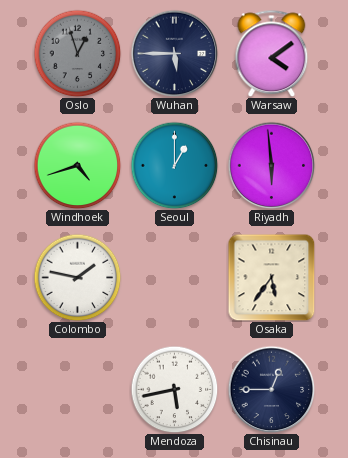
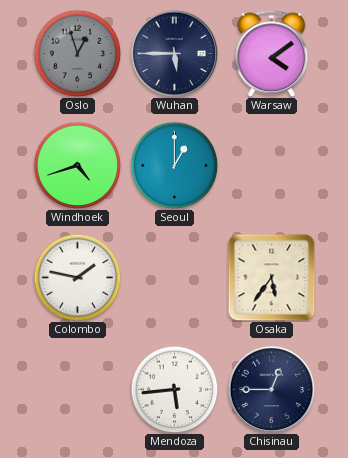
Riyadh: 5:59 -> none (271, 165)
Mendoza: 5:43 -> 5:44 (174, 389)
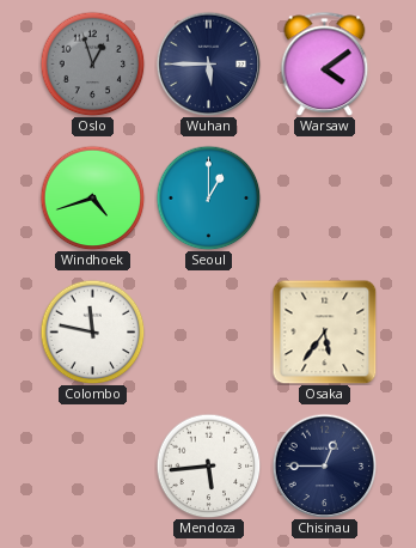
Colombo: 1:47 -> 11:47 (92, 331)
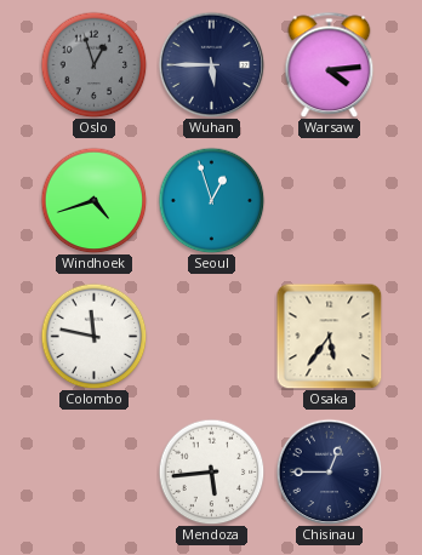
Warsaw: 4:09 -> 4:14 (330, 64)
Seoul: 1:00 -> 12:57 (211, 200)
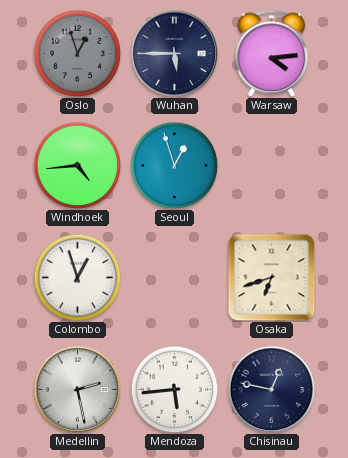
Windhoek: 4:42 -> 4:44 (77, 165)
Colombo: 11:47 -> 12:57 (77, 277)
Osaka: 5:36 -> 6:42 (271, 277)
Medellin: none -> 2:28 (77, 389)
Chisinau: 12:45 -> 12:47 (271, 389)
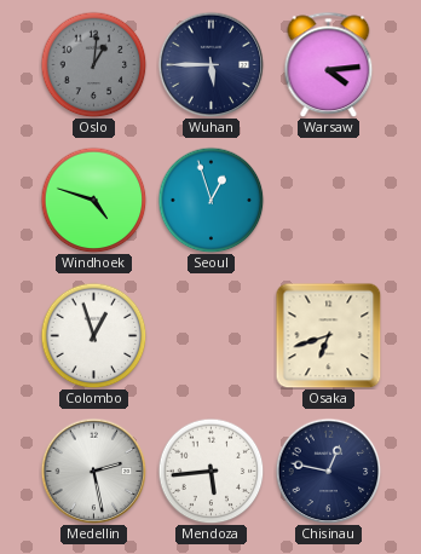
Oslo: 12:57 -> 1:01 (93, 64)
Windhoek: 4:44 -> 4:48 (93, 200)
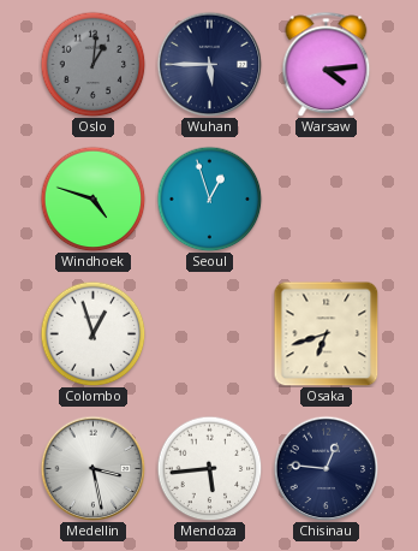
Medellin: 2:28 -> 3:28 (92, 468)
Chisinau: 12:47 -> 12:46 (326, 468)
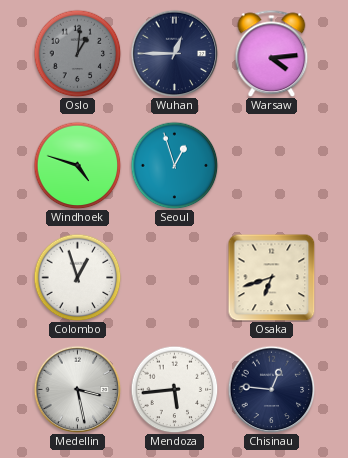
Wuhan: 5:45 -> 12:45 (174, 53)
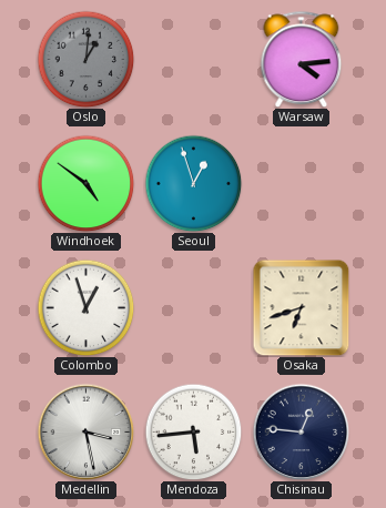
Wuhan: 12:45 -> none (174, 53)
Windhoek: 4:48 -> 4:51 (85, 183)
